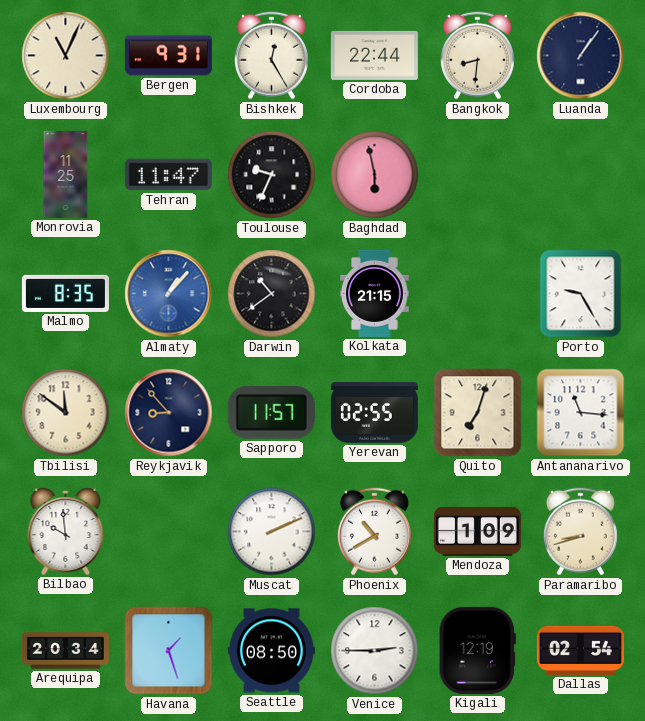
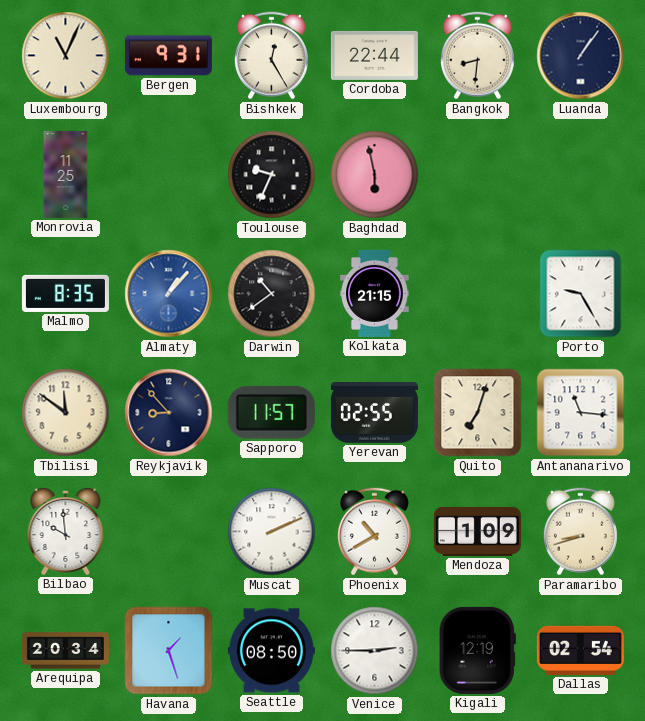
Tehran: 11:47 -> none (168, 175)
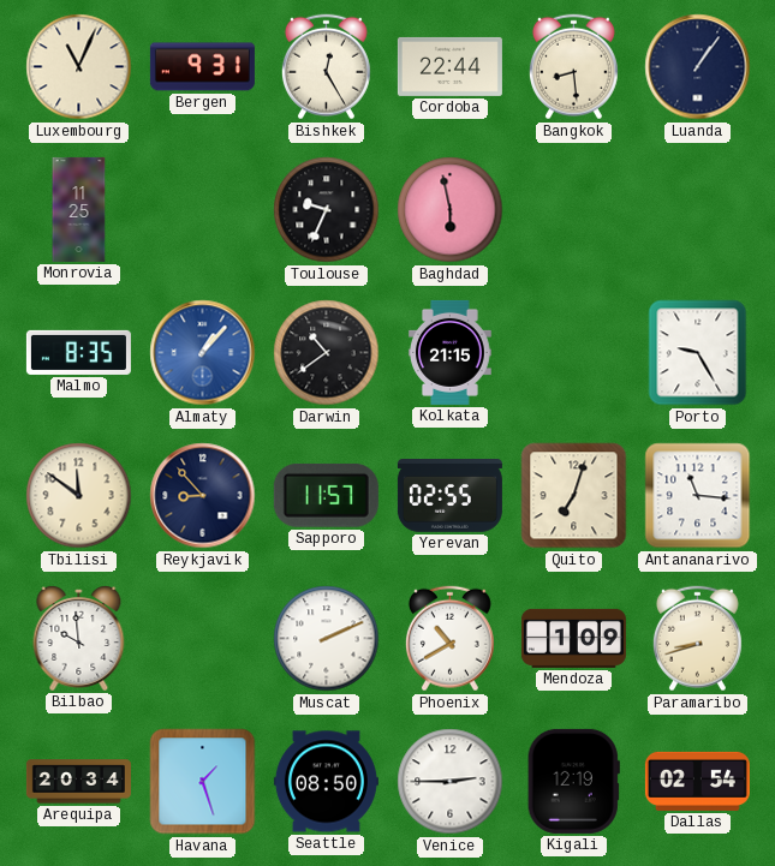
Bangkok: 8:31 -> 8:29 (573, 67)
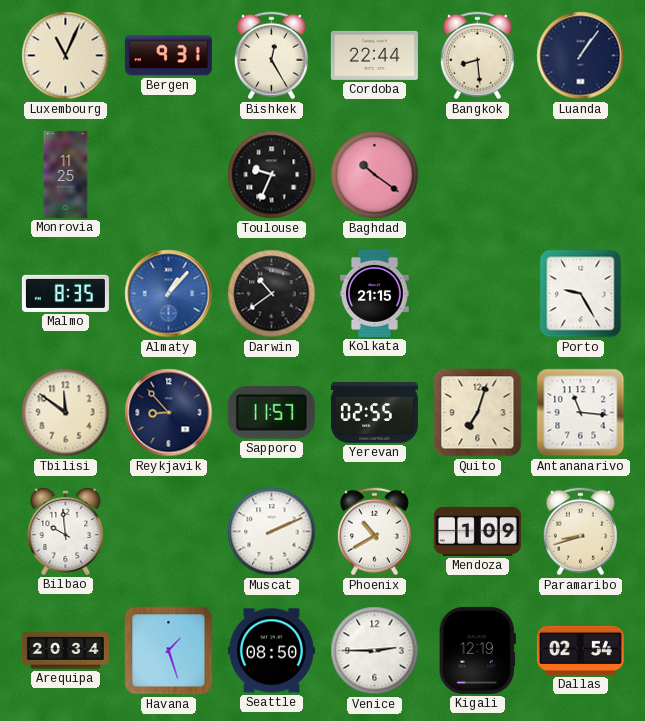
Baghdad: 5:58 -> 10:21 (375, 175)
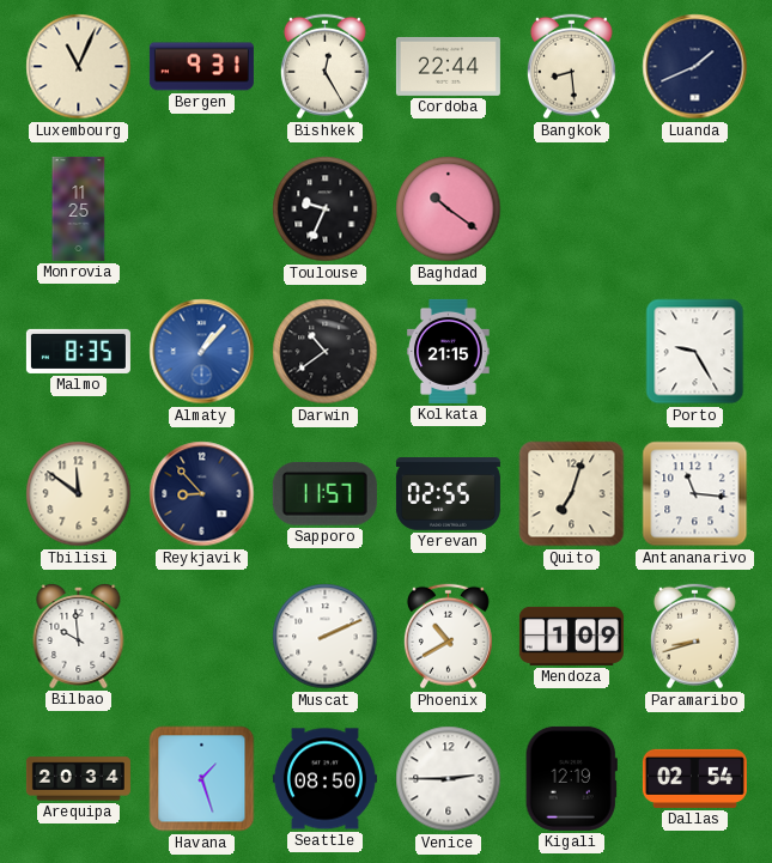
Luanda: 1:06 -> 1:41 (695, 67)
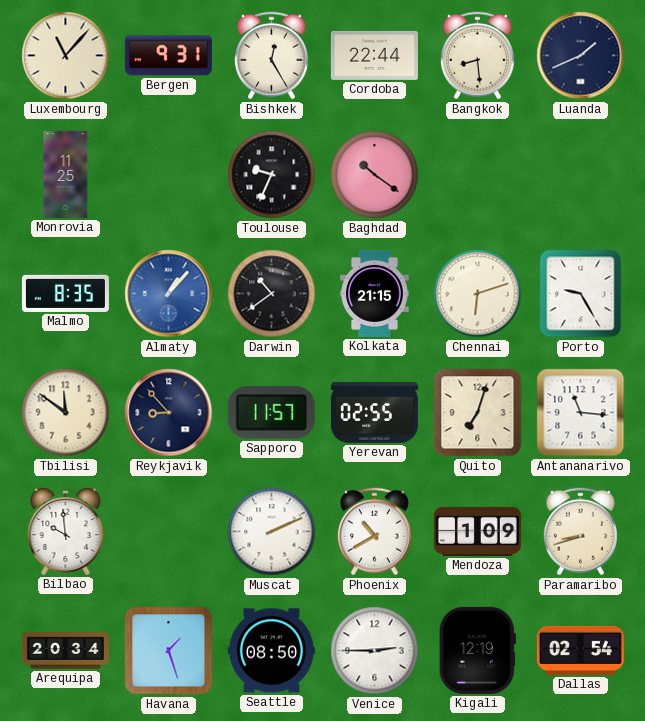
Luxembourg: 11:04 -> 11:07 (66, 56)
Chennai: none -> 6:12 (478, 294)
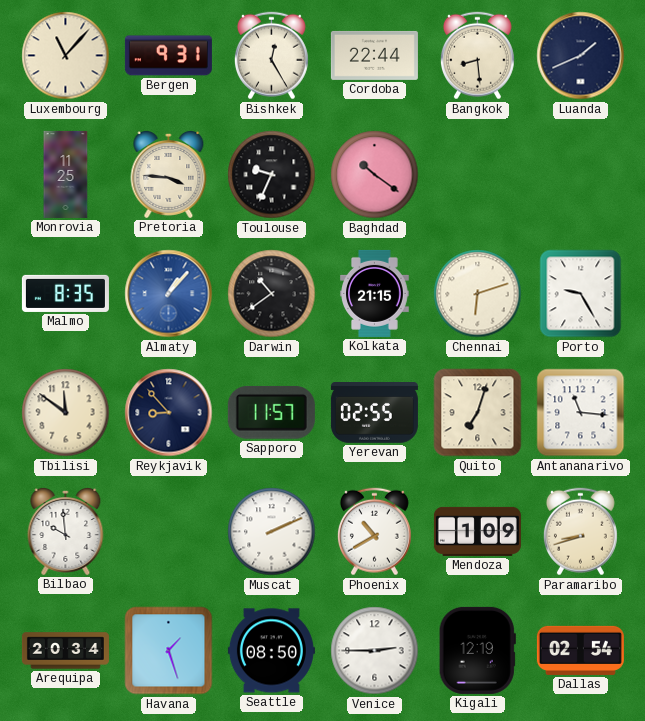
Pretoria: none -> 3:46 (169, 174)
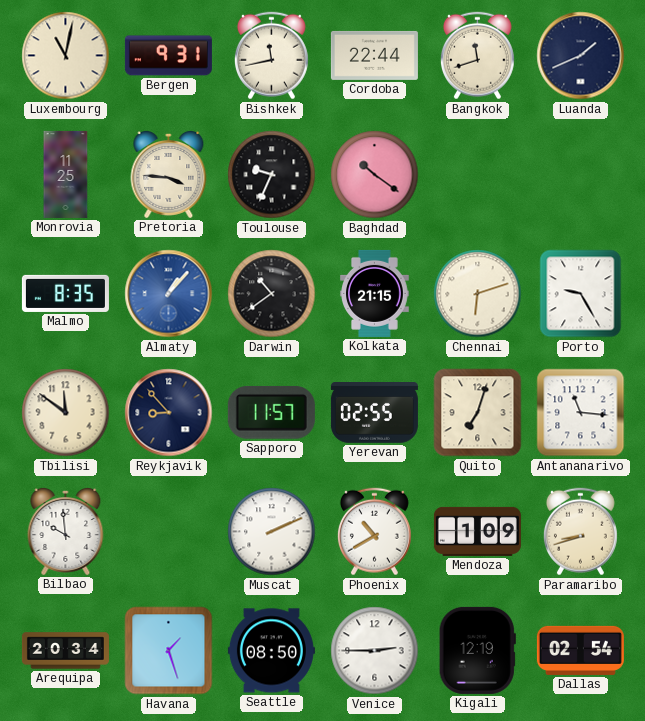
Luxembourg: 11:07 -> 11:02 (66, 56)
Bishkek: 12:25 -> 11:43 (271, 56)
Bangkok: 8:29 -> 11:42 (477, 56)
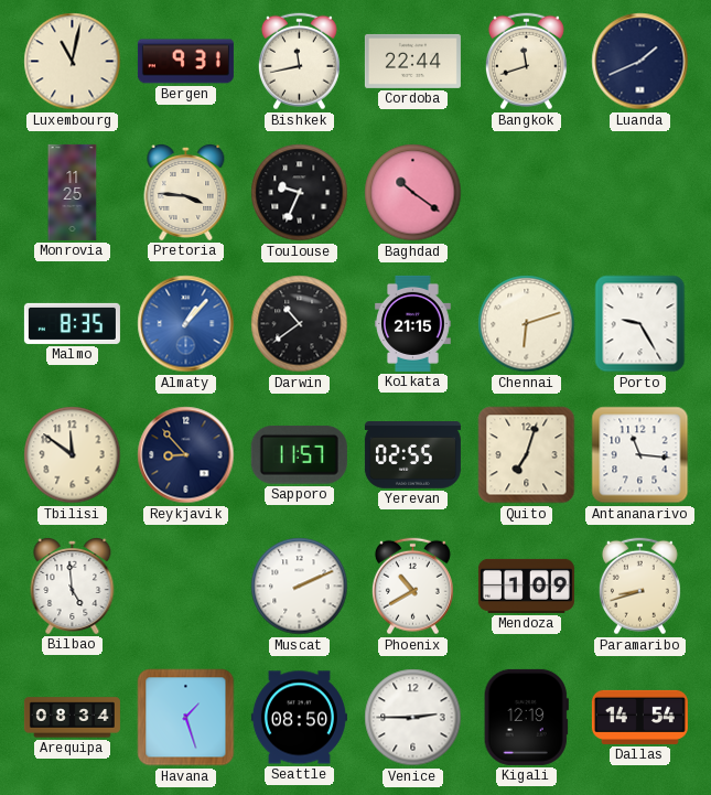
Bilbao: 9:59 -> 4:59 (73, 585)
Arequipa: 20:34 -> 08:34 (72, 718)
Dallas: 02:54 -> 14:54 (639, 717)
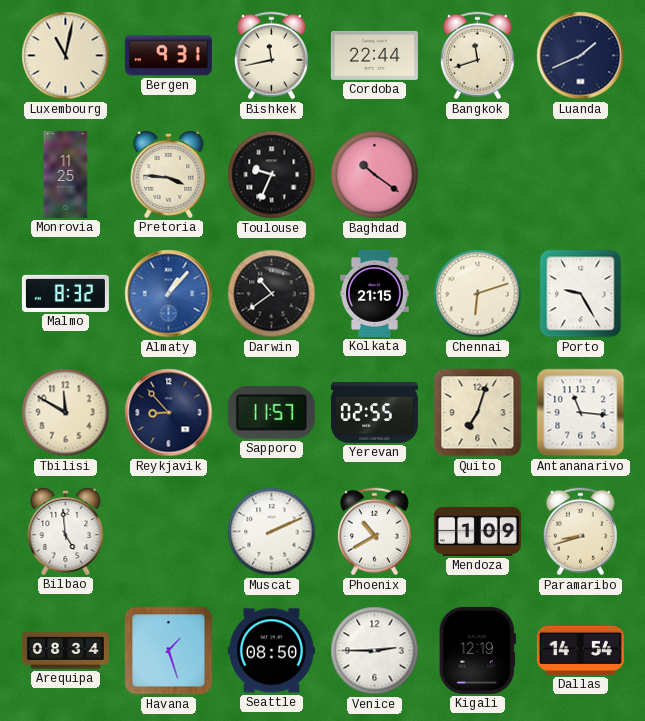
Malmo: 8:35 -> 8:32 (65, 293)
Tbilisi: 11:51 -> 11:50 (66, 413)
